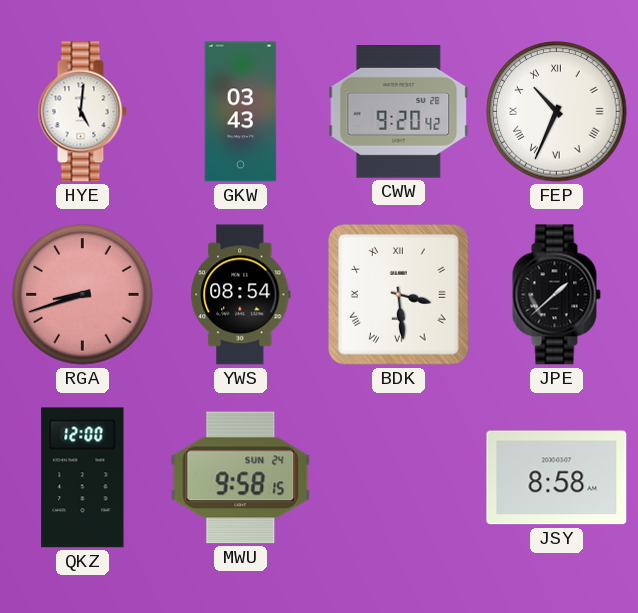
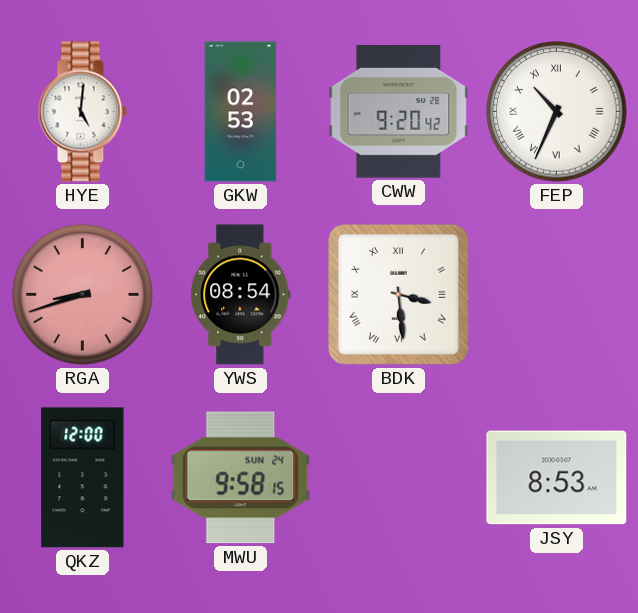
GKW: 03:43 -> 02:53 (241, 112)
JPE: 1:38 -> none (556, 295)
JSY: 8:58 -> 8:53 (557, 478)
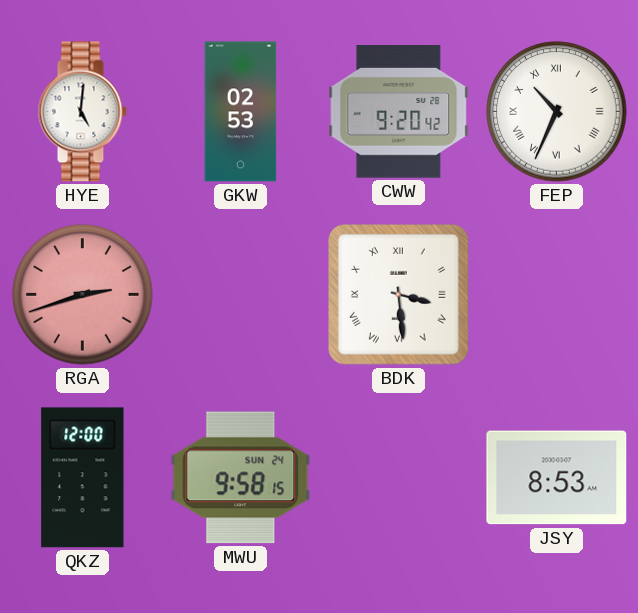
RGA: 8:42 -> 2:42 (83, 295)
YWS: 08:54 -> none (241, 295)
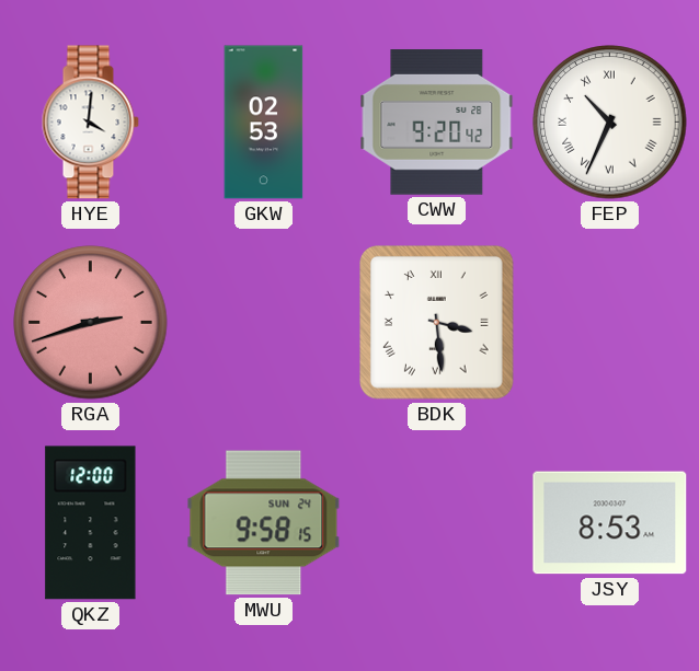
HYE: 5:01 -> 4:01 (90, 123)
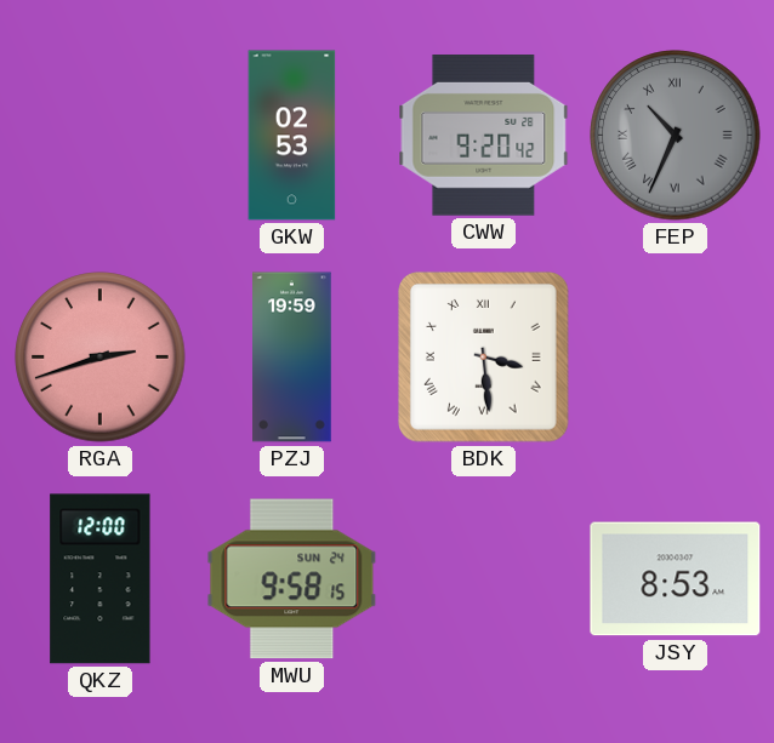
HYE: 4:01 -> none (90, 123)
FEP dial: white -> grey (676, 136)
PZJ: none -> 19:59 (292, 358)
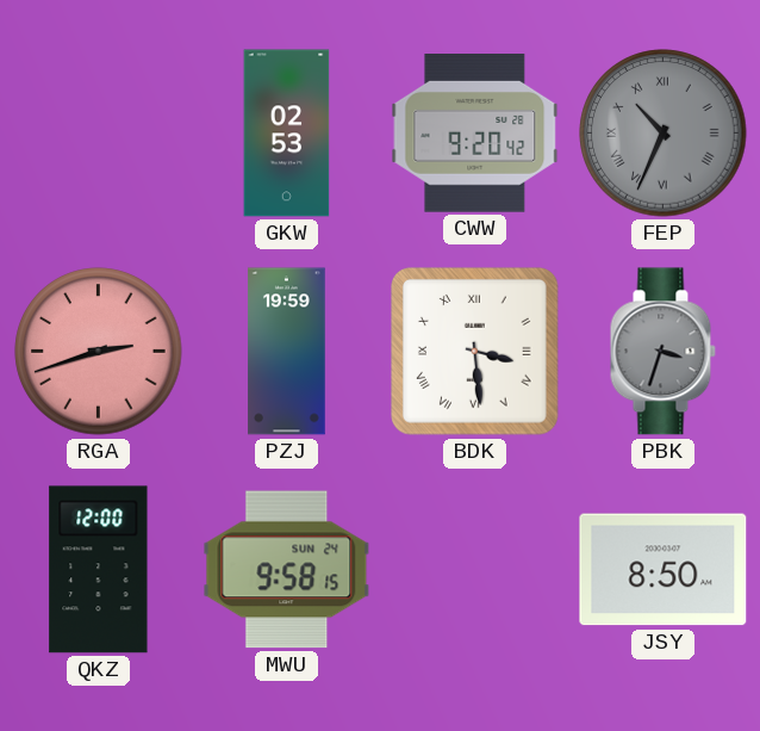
PBK: none -> 3:33 (662, 352)
JSY: 8:53 -> 8:50 (664, 570)
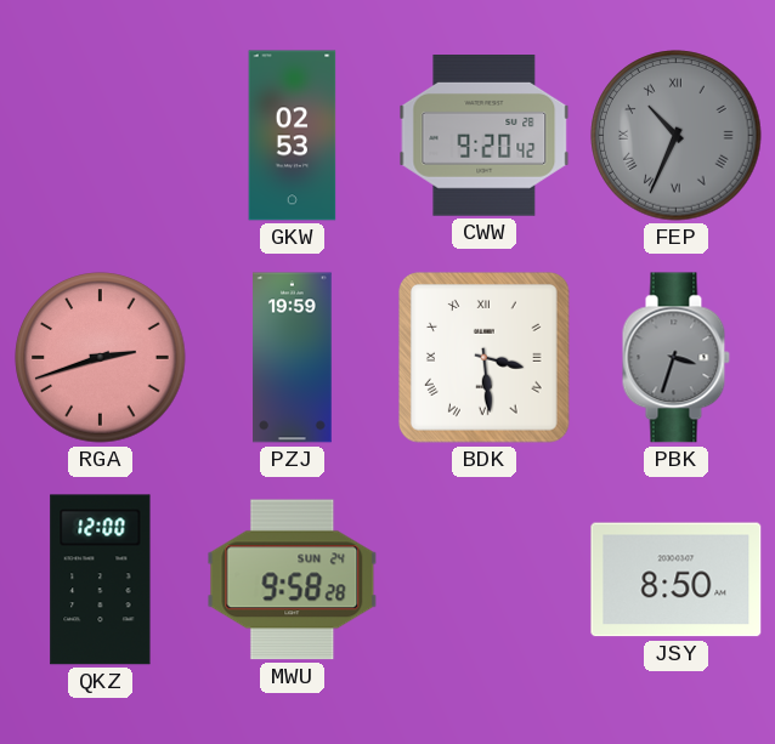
MWU: 9:58:15 -> 9:58:28 (293, 580)
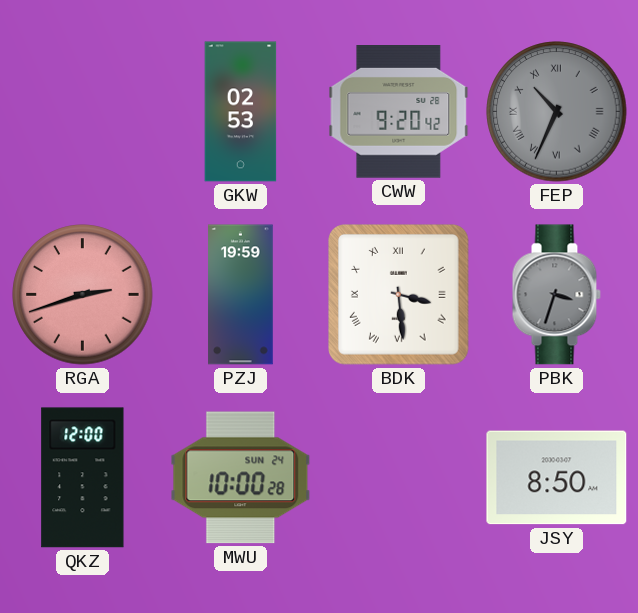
MWU: 9:58 -> 10:00 (241, 478)
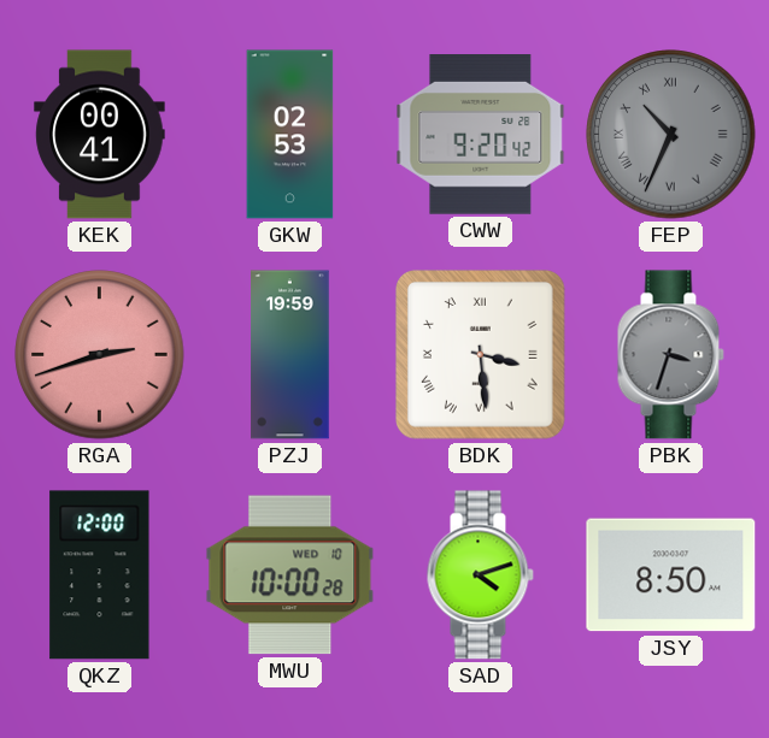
KEK: none -> 00:41 (100, 135)
MWU date: SUN 24 -> WED 10 (290, 575)
SAD: none -> 4:12 (480, 575)
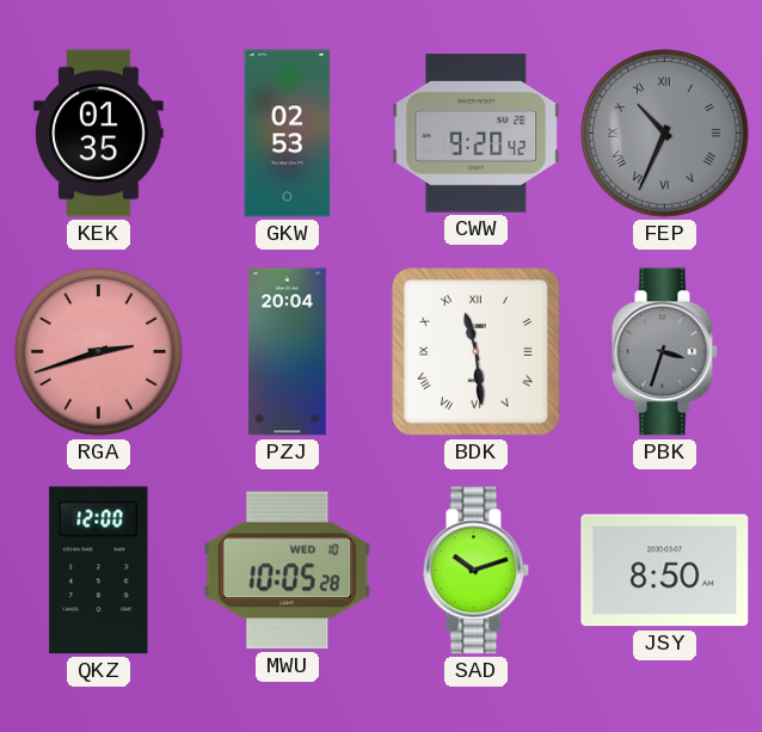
KEK: 00:41 -> 01:35 (99, 134)
PZJ: 19:59 -> 20:04 (288, 352)
BDK: 3:29 -> 11:29 (477, 352)
MWU: 10:00 -> 10:05 (288, 571)
SAD: 4:12 -> 10:12 (475, 571)
